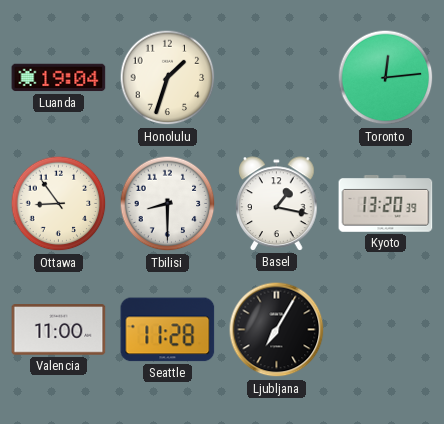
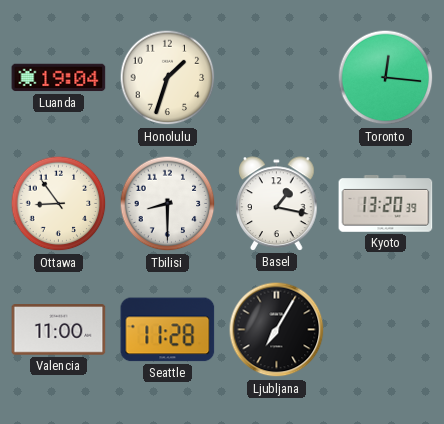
Toronto: 12:14 -> 12:16 (386, 78)
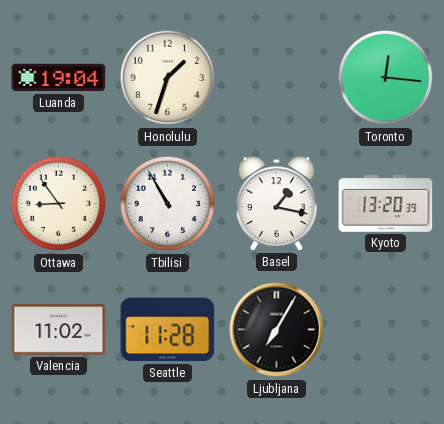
Tbilisi: 8:30 -> 10:55 (168, 204)
Valencia: 11:00 -> 11:02 (59, 330)
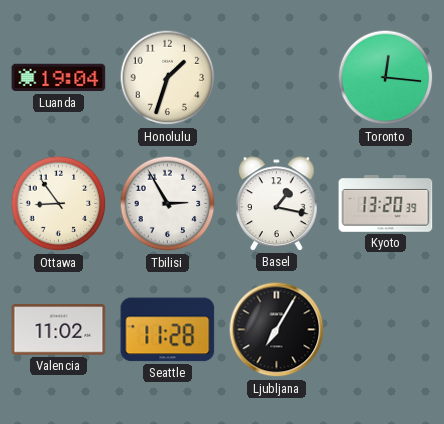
Tbilisi: 10:55 -> 2:55 (168, 204)
